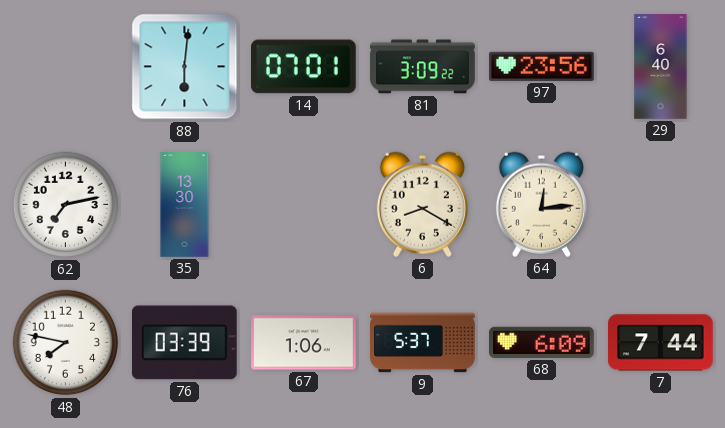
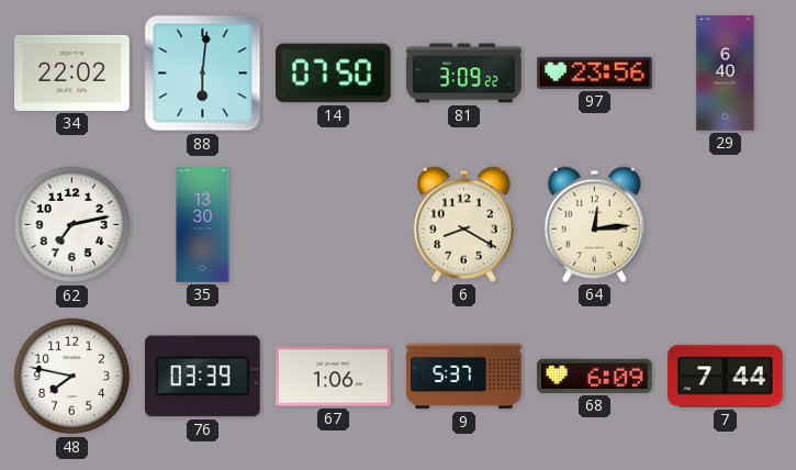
34: none -> 22:02 (72, 72)
14: 07:01 -> 07:50 (334, 74)
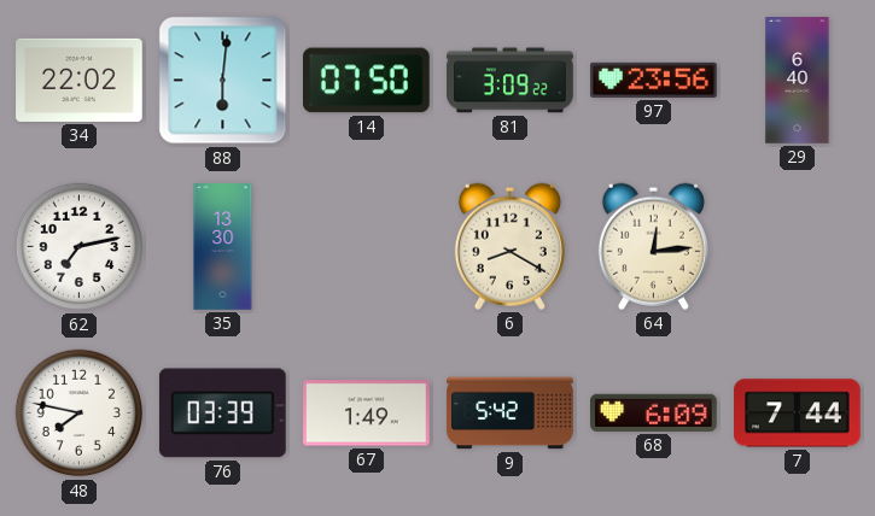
67: 1:06 -> 1:49 (367, 414)
9: 5:37 -> 5:42 (511, 414)
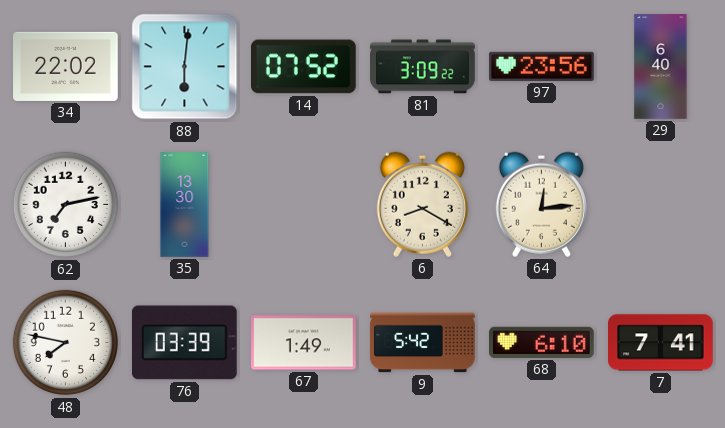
14: 07:50 -> 07:52 (304, 67)
68: 6:09 -> 6:10 (542, 342)
7: 7:44 -> 7:41 (661, 343)
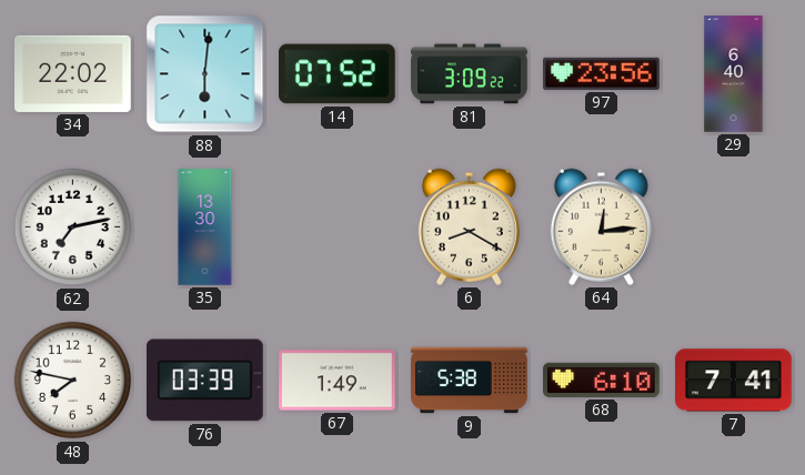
9: 5:42 -> 5:38 (470, 381)
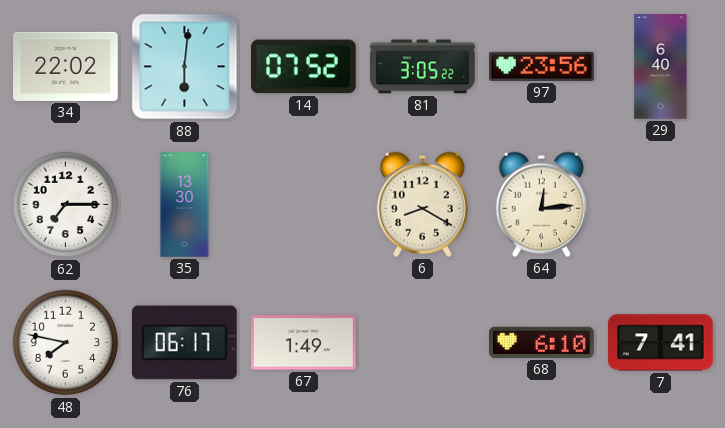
81: 3:09 -> 3:05 (423, 67)
62: 7:13 -> 7:15 (66, 205)
76: 03:39 -> 06:17 (184, 343)
9: 5:38 -> none (470, 381)
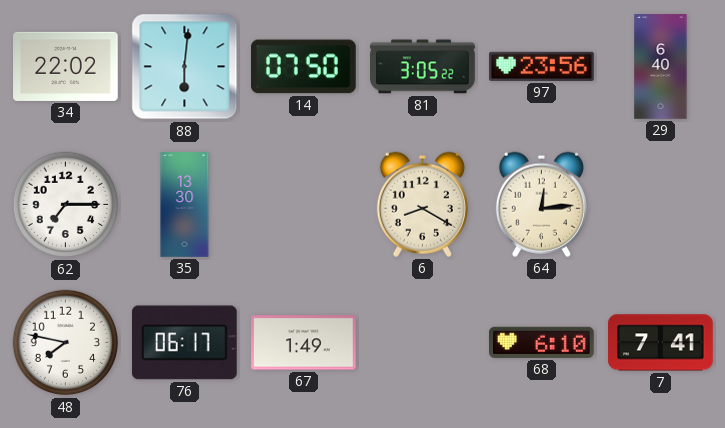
14: 07:52 -> 07:50 (304, 67)
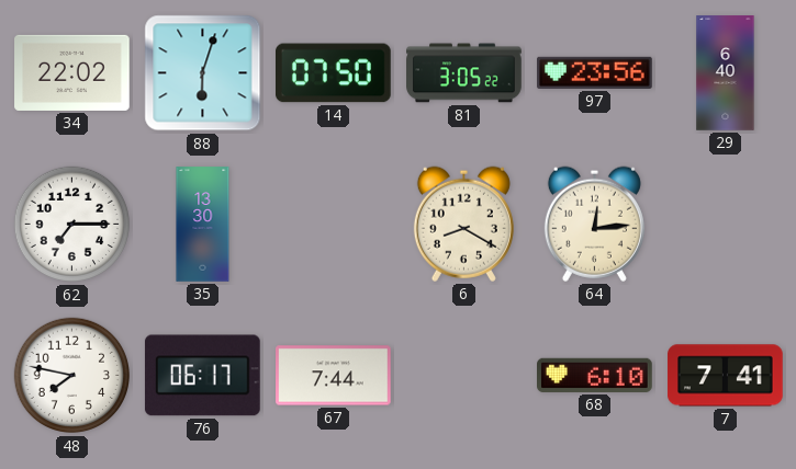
88: 6:01 -> 6:03 (203, 73)
67: 1:49 -> 7:44 (334, 376)
